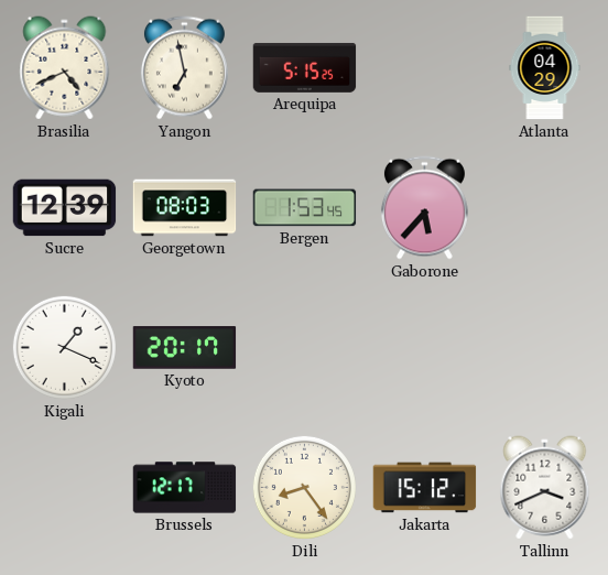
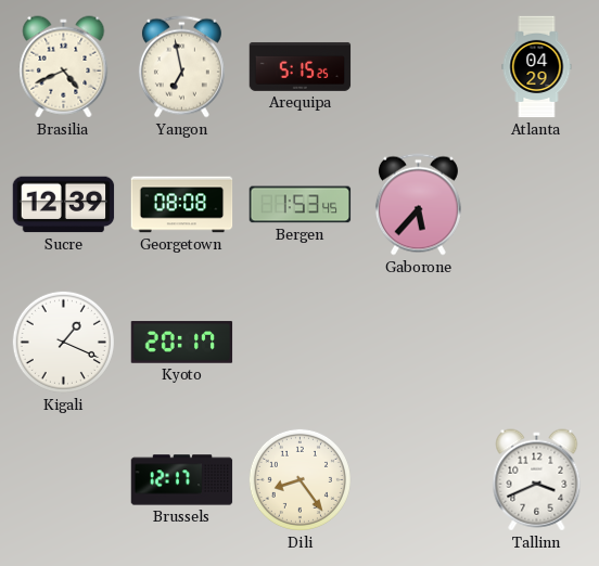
Georgetown: 08:03 -> 08:08 (182, 205)
Jakarta: 15:12 -> none (425, 488)
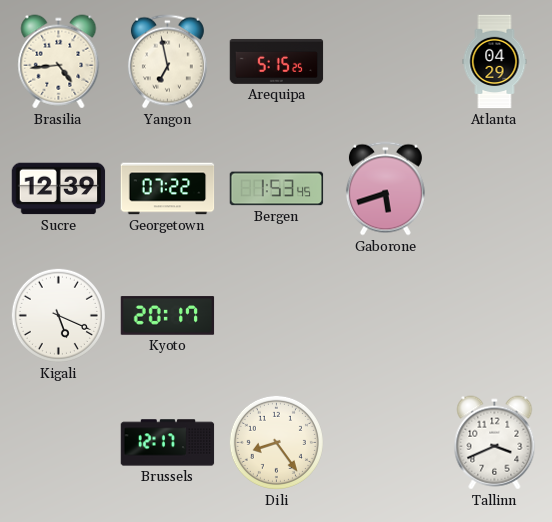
Brasilia: 4:41 -> 4:44 (59, 62)
Georgetown: 08:08 -> 07:22 (168, 189)
Gaborone: 5:37 -> 5:42 (385, 189)
Kigali: 1:19 -> 5:19 (58, 315)
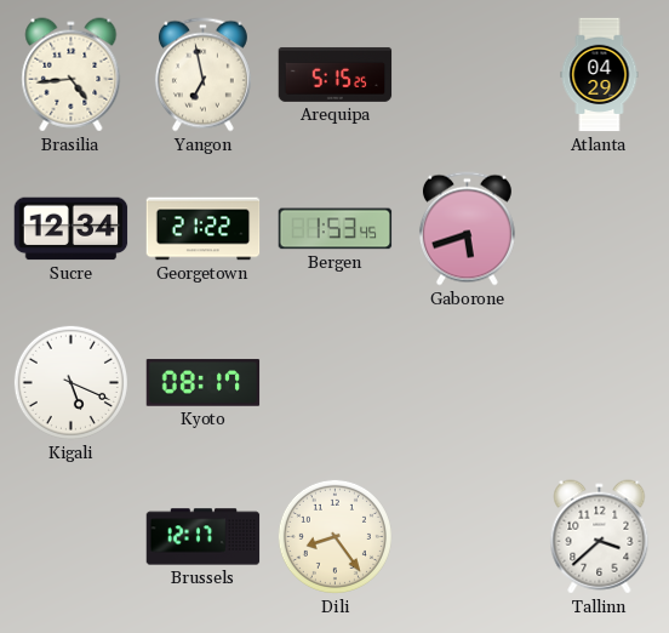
Sucre: 12:39 -> 12:34 (72, 229)
Georgetown: 07:22 -> 21:22 (204, 229)
Kyoto: 20:17 -> 08:17 (204, 383)
Tallinn: 3:41 -> 3:38 (600, 537)
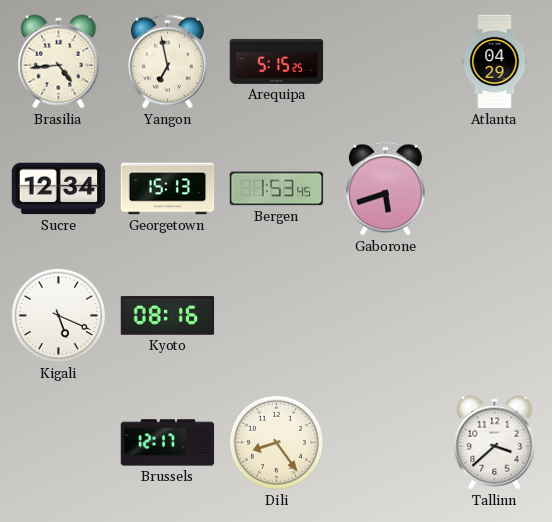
Georgetown: 21:22 -> 15:13 (168, 189)
Kyoto: 08:17 -> 08:16 (168, 316)
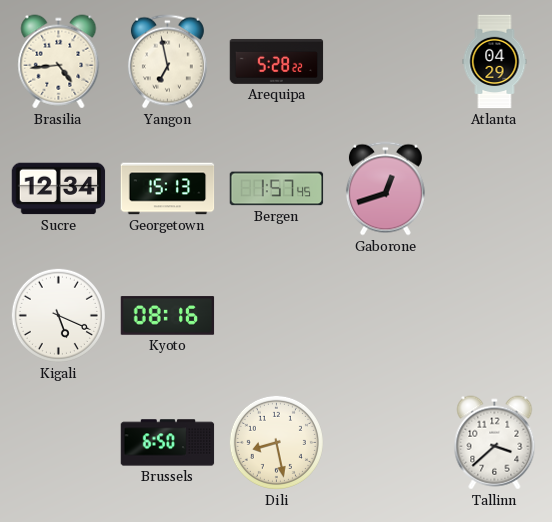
Arequipa: 5:15 -> 5:28 (277, 61)
Bergen: 1:53 -> 1:57 (277, 189)
Gaborone: 5:42 -> 12:42 (385, 189)
Brussels: 12:17 -> 6:50 (168, 443)
Dili: 8:24 -> 8:28 (276, 442)
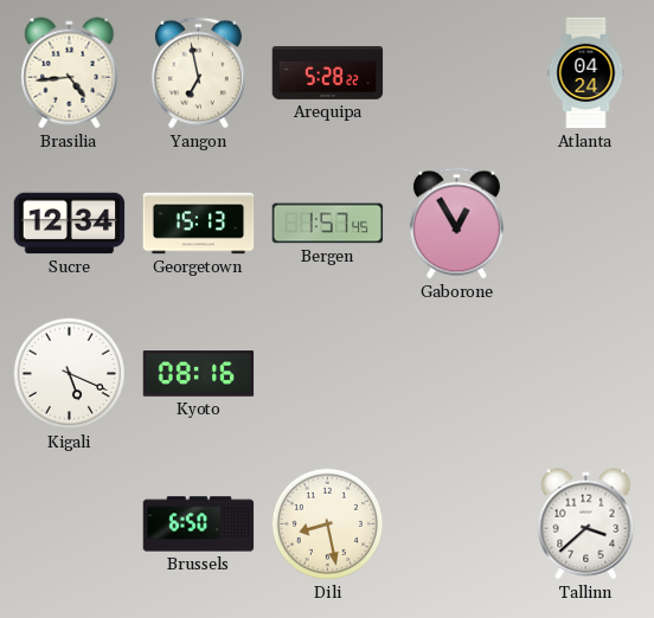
Atlanta: 04:29 -> 04:24 (586, 73)
Gaborone: 12:42 -> 12:55 (456, 224)
